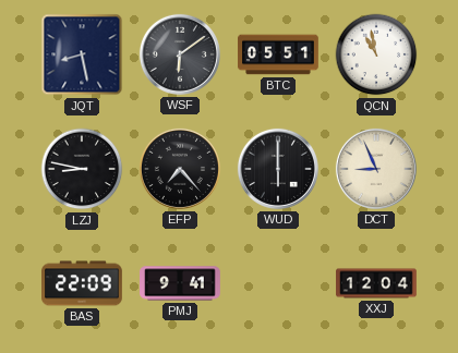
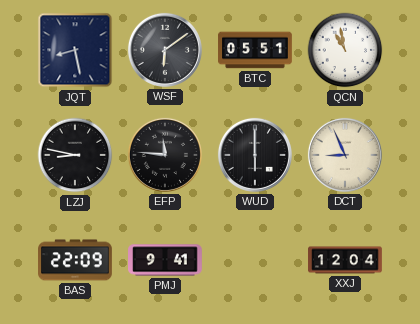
EFP: 7:23 -> 11:46 (165, 155)
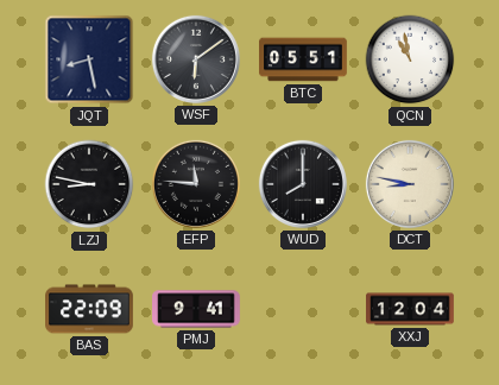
WUD: 6:00 -> 8:00 (303, 184)
DCT: 8:56 -> 8:47 (410, 184)
